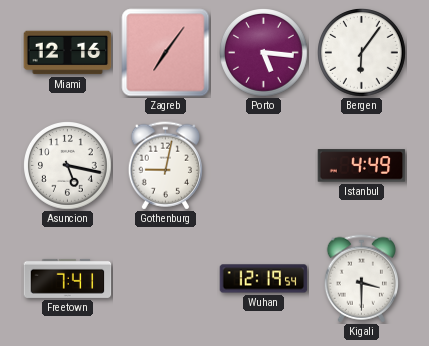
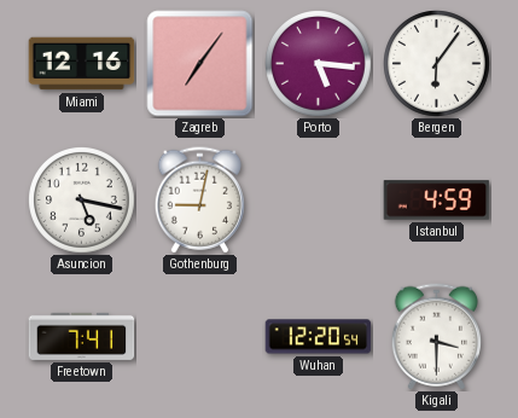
Istanbul: 4:49 -> 4:59 (437, 201)
Wuhan: 12:19 -> 12:20 (319, 337)
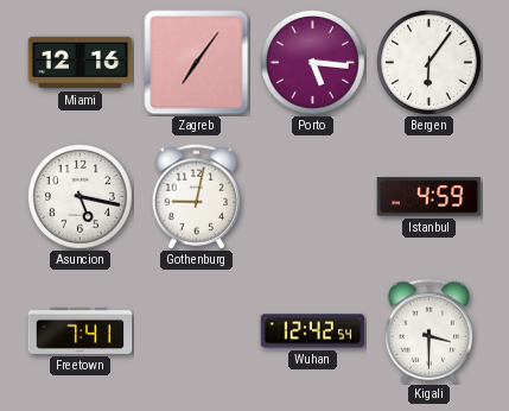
Wuhan: 12:20 -> 12:42 (313, 331)
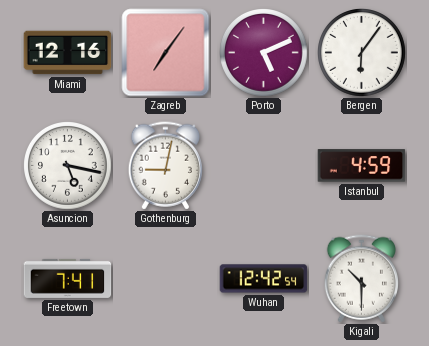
Porto: 5:16 -> 5:11 (264, 53)
Kigali: 3:30 -> 10:30 (361, 279)
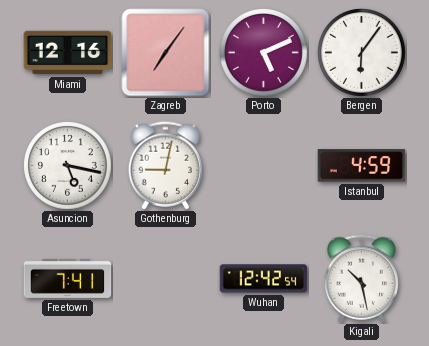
Kigali: 10:30 -> 10:28 (361, 279)
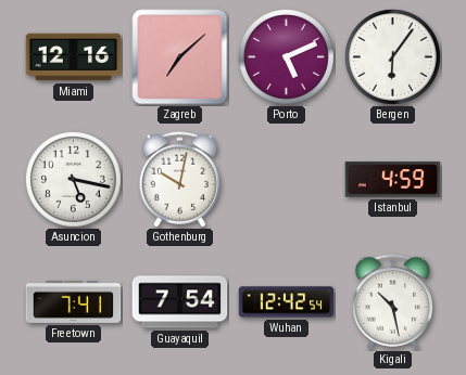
Zagreb: 7:06 -> 7:08 (180, 57)
Gothenburg: 9:02 -> 10:02 (179, 180)
Guayaquil: none -> 7:54 (180, 302)
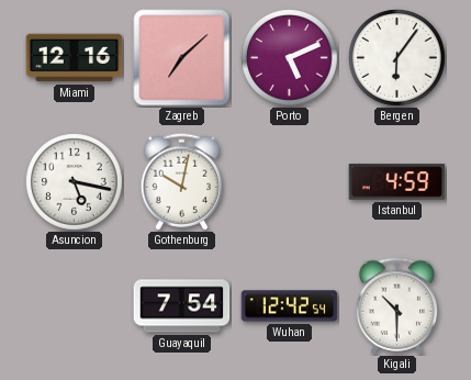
Freetown: 7:41 -> none (74, 301)
Kigali: 10:28 -> 10:30 (396, 306)
